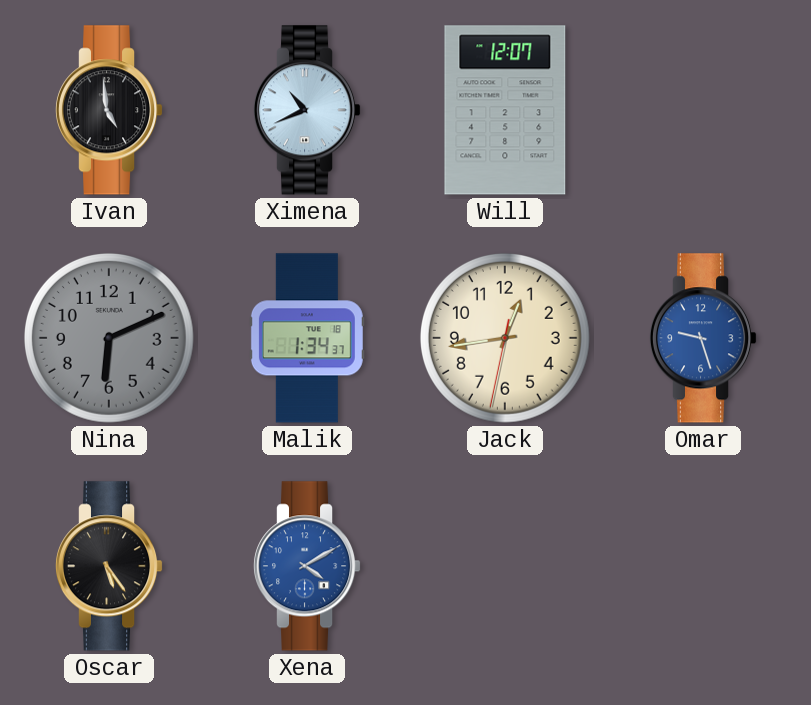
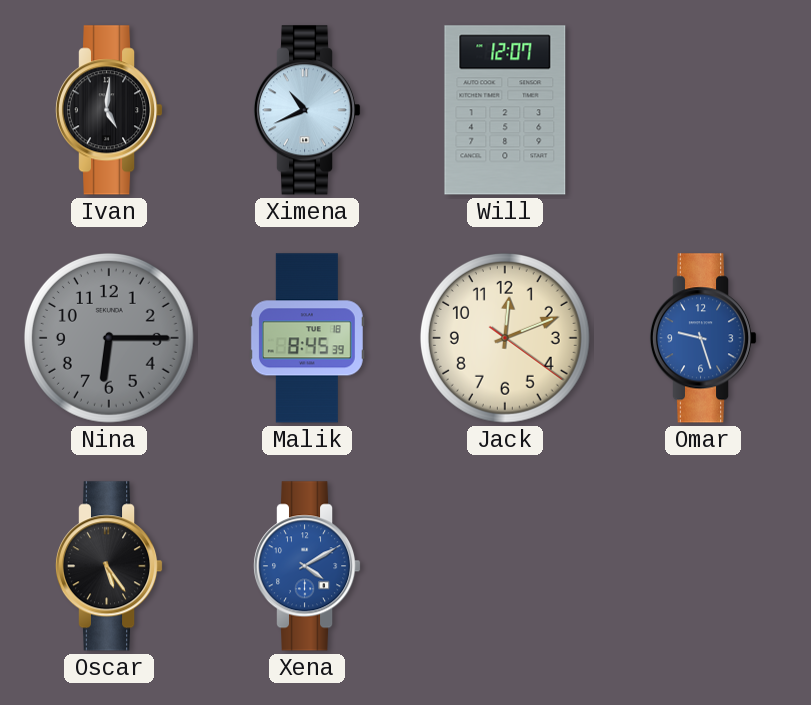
Ivan: 4:59 -> 5:01 (109, 110)
Nina: 6:11 -> 6:15 (109, 338)
Malik: 1:34 -> 8:45 (307, 338)
Jack: 12:43 -> 12:11 (505, 338)
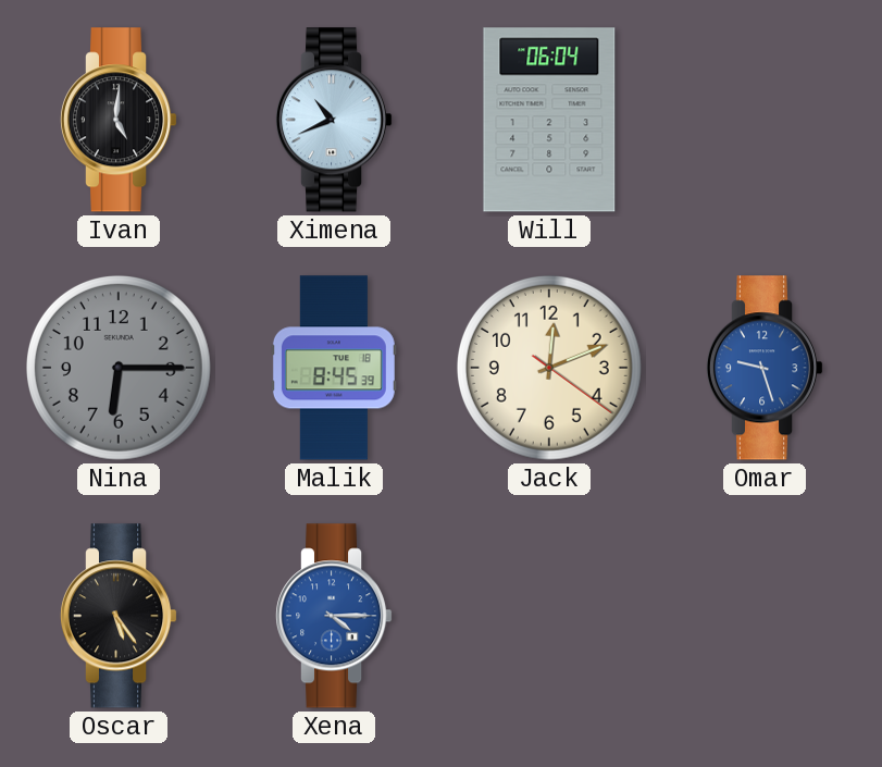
Will: 12:07 -> 06:04 (549, 120)
Xena: 4:10 -> 4:15 (334, 616)
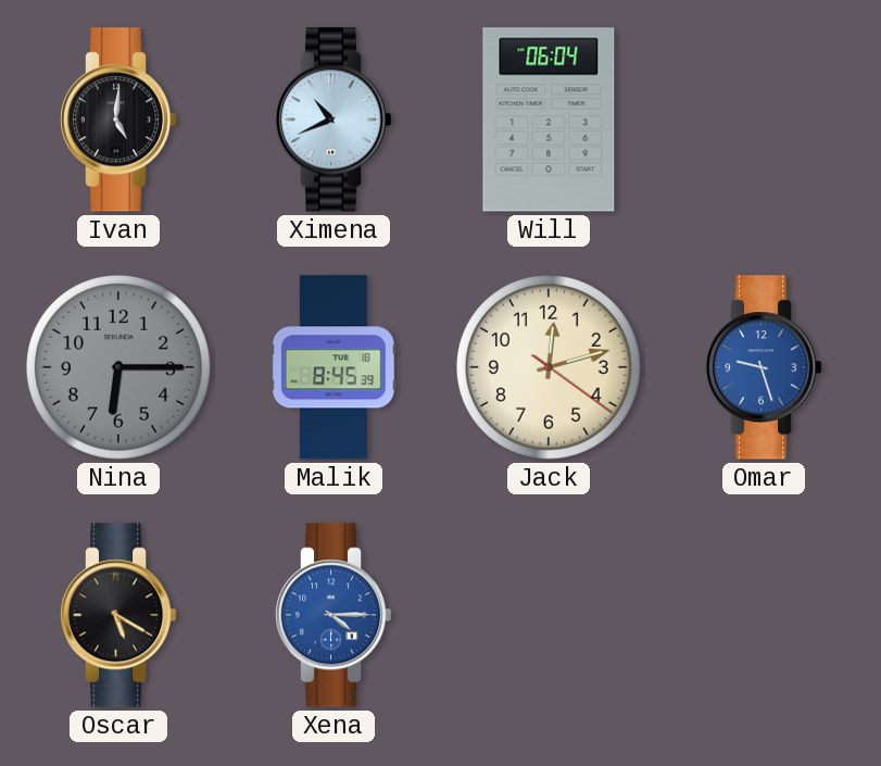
Jack: 12:11 -> 12:12 (549, 367)
Oscar: 5:24 -> 5:20 (118, 615)
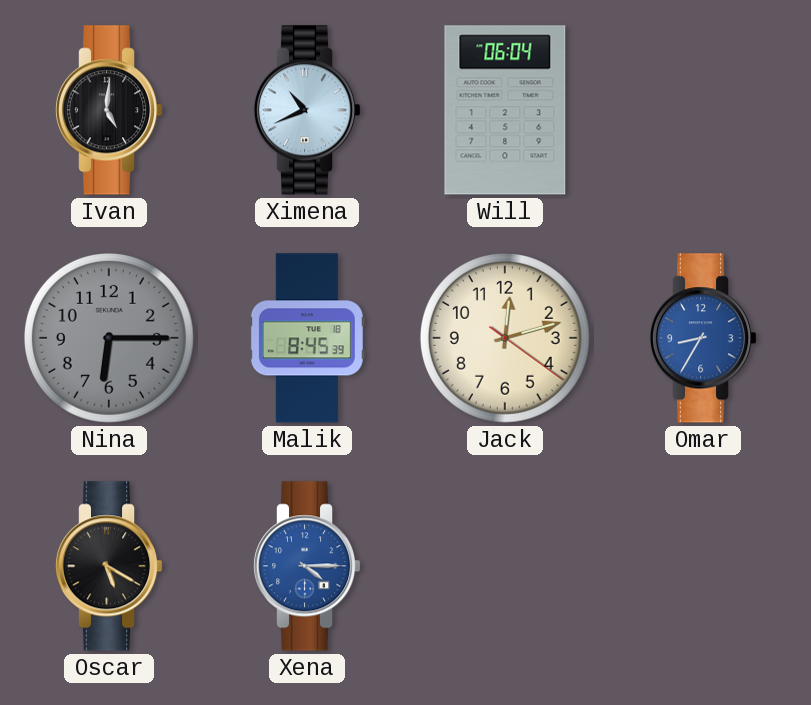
Omar: 9:27 -> 8:35 (703, 338)
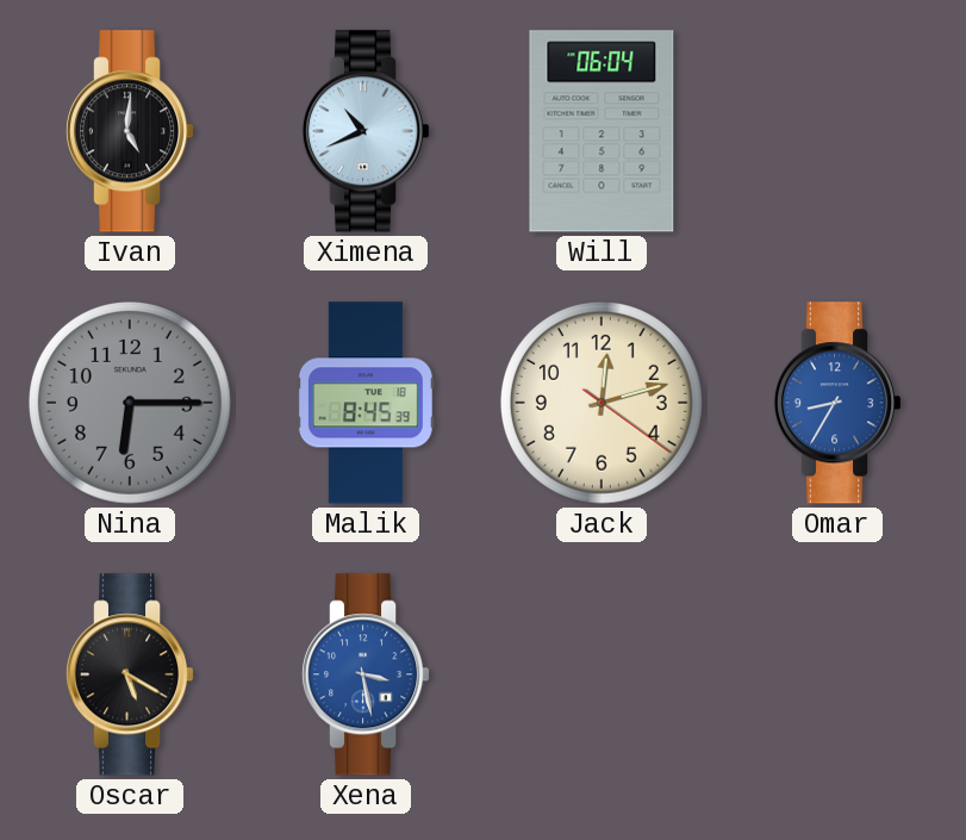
Xena: 4:15 -> 3:28 (366, 674)
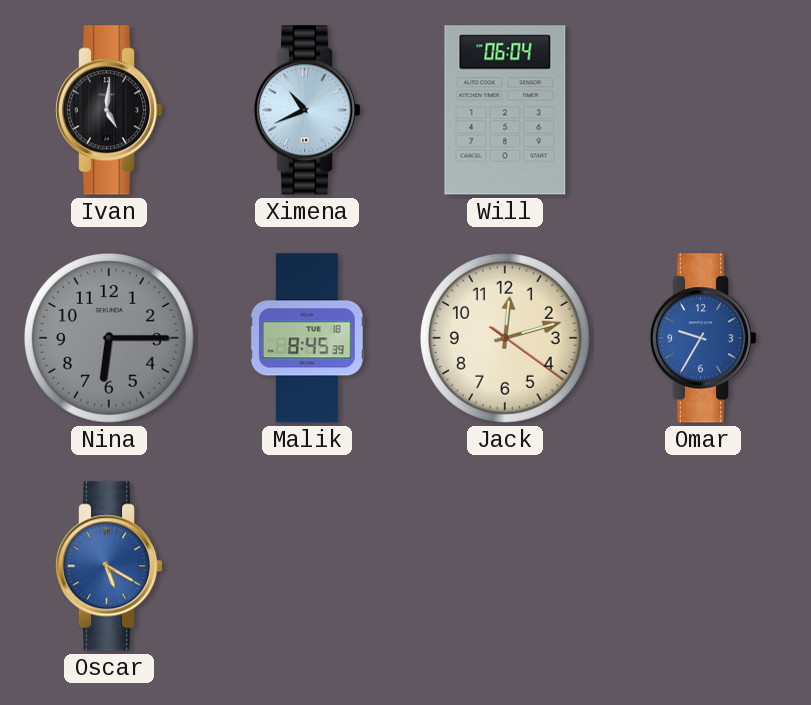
Omar: 8:35 -> 9:35 (703, 338)
Oscar dial: black -> blue (109, 566)
Xena: 3:28 -> none (366, 674)
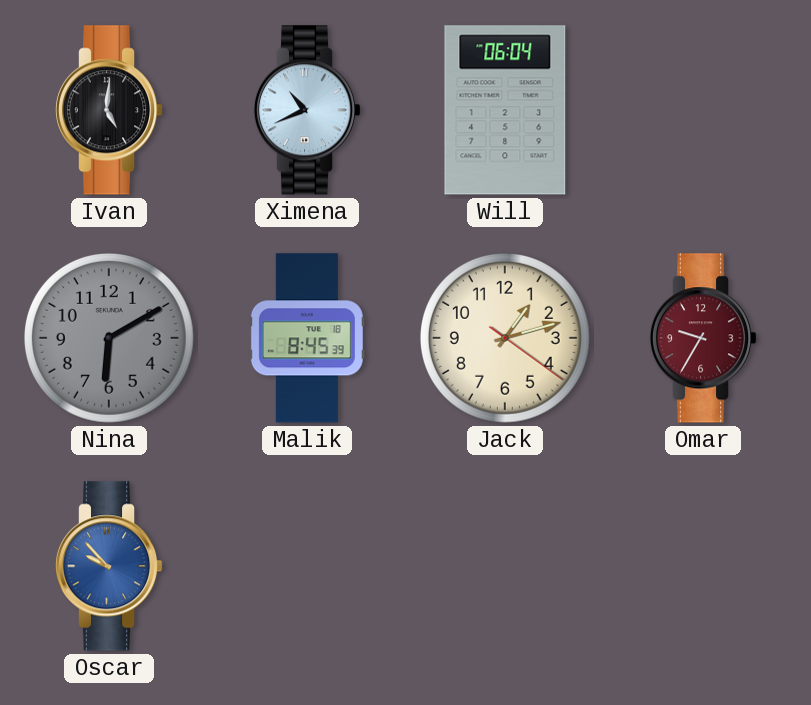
Nina: 6:15 -> 6:10 (109, 338)
Jack: 12:12 -> 1:12 (505, 338)
Omar dial: blue -> burgundy (703, 338)
Oscar: 5:20 -> 9:53 (109, 566)
